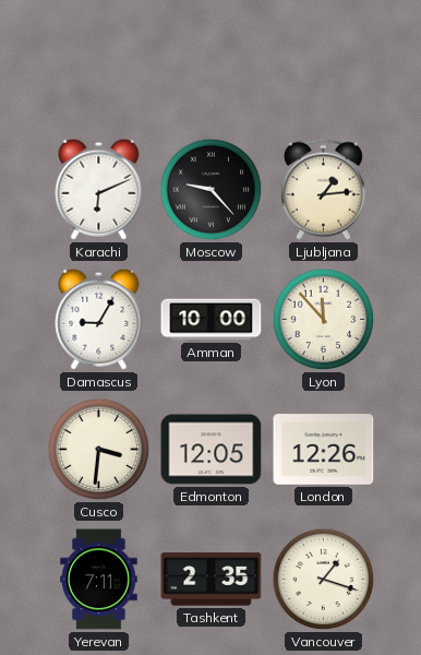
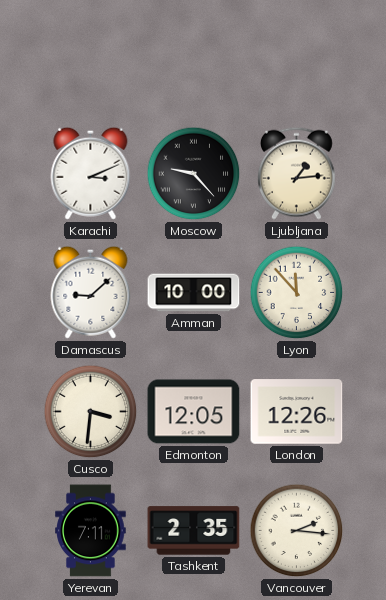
Karachi: 6:11 -> 3:11 (91, 173)
Damascus: 9:05 -> 9:08 (91, 292)
Vancouver: 1:18 -> 2:16 (297, 531)
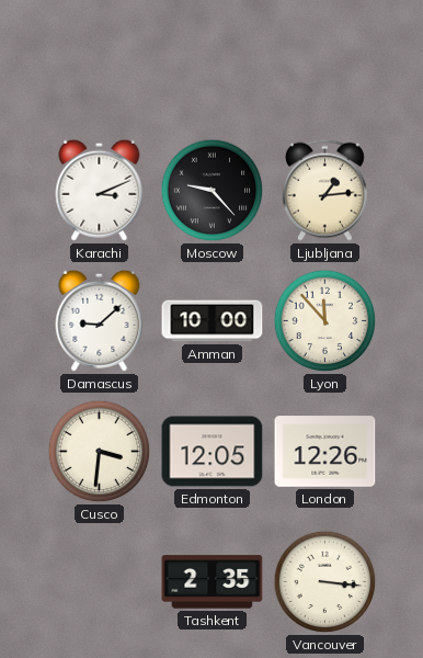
Yerevan: 7:11 -> none (91, 531)
Vancouver: 2:16 -> 3:16 (325, 582)
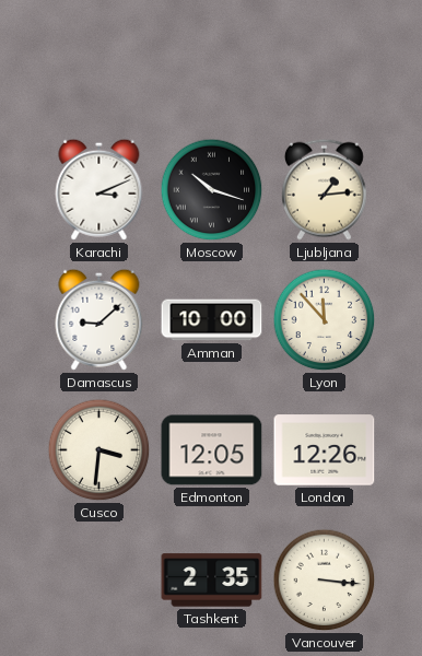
Moscow: 9:23 -> 10:18 (212, 190)
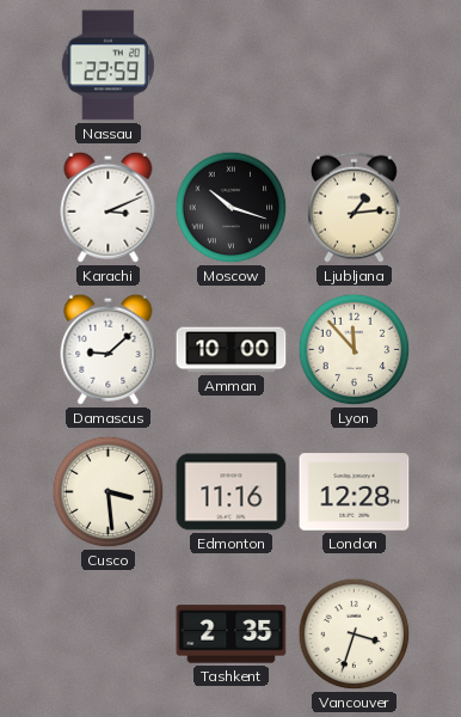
Nassau: none -> 22:59 (107, 66)
Cusco: 3:31 -> 3:29 (109, 492)
Edmonton: 12:05 -> 11:16 (232, 492)
London: 12:26 -> 12:28 (355, 492)
Vancouver: 3:16 -> 3:33 (355, 635)
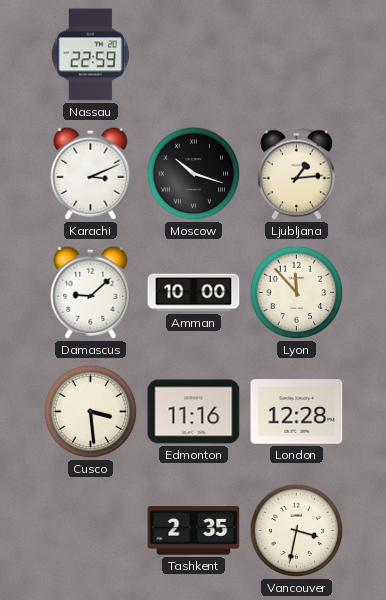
Vancouver: 3:33 -> 3:32 (297, 531)
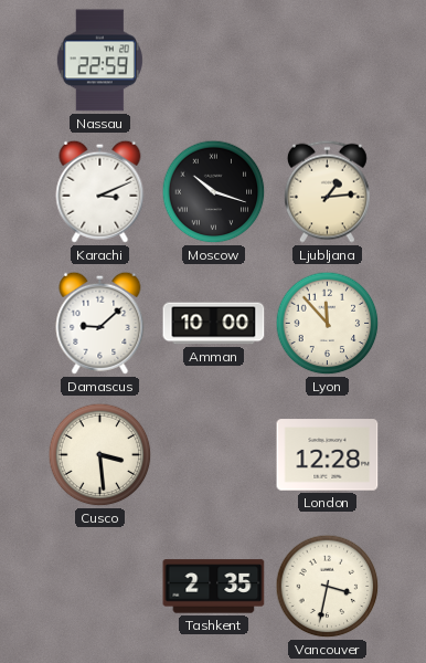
Edmonton: 11:16 -> none (194, 412)
